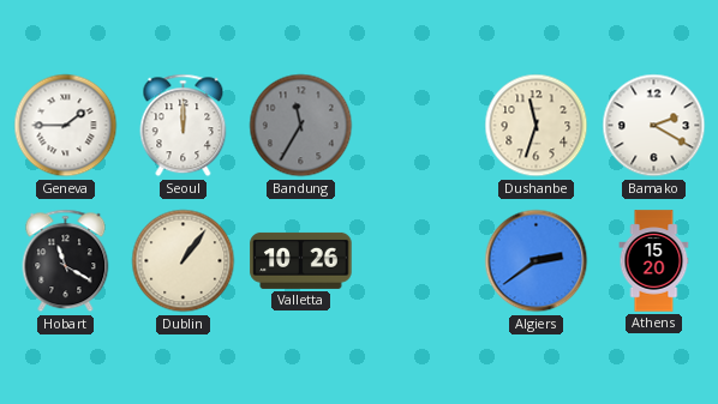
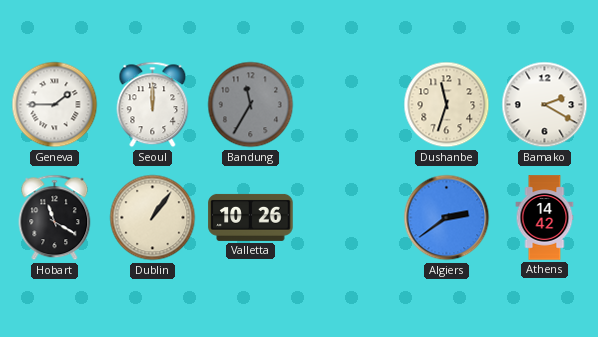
Athens: 15:20 -> 14:42 (545, 218)
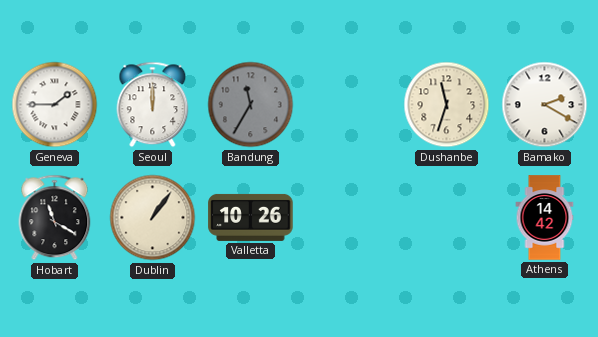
Algiers: 2:39 -> none (447, 218)
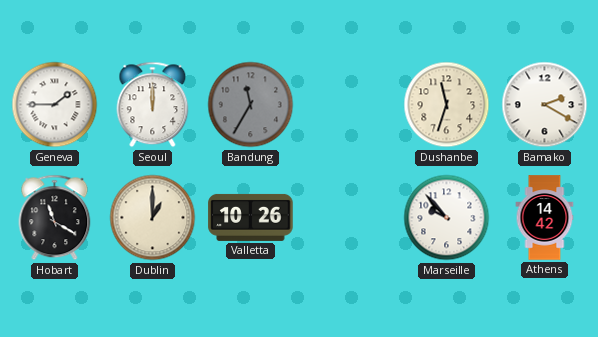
Dublin: 1:06 -> 1:00 (153, 218)
Marseille: none -> 9:53 (447, 218)
